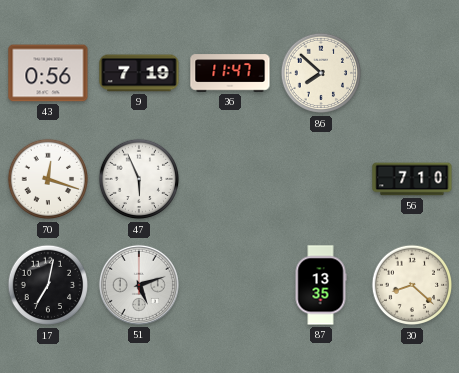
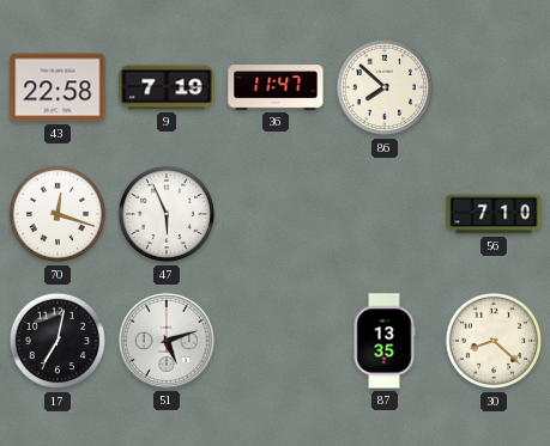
43: 0:56 -> 22:58 (58, 87)
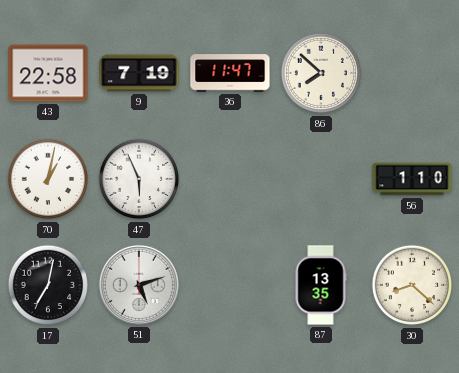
70: 12:18 -> 1:02 (48, 179)
56: 7:10 -> 1:10 (412, 179)
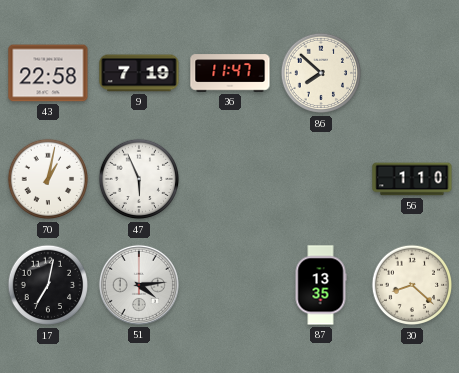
51: 5:12 -> 4:14 (139, 285)
